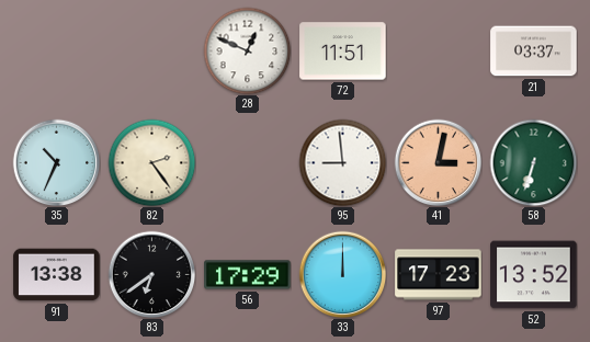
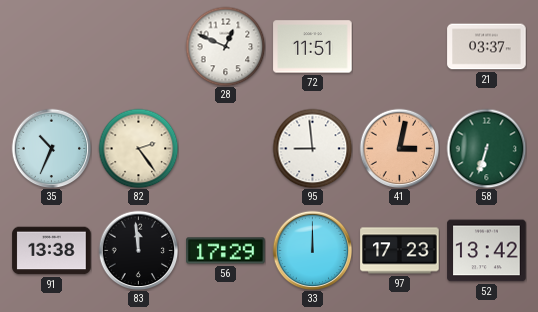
83: 6:39 -> 11:59 (138, 250)
52: 13:52 -> 13:42 (487, 251)
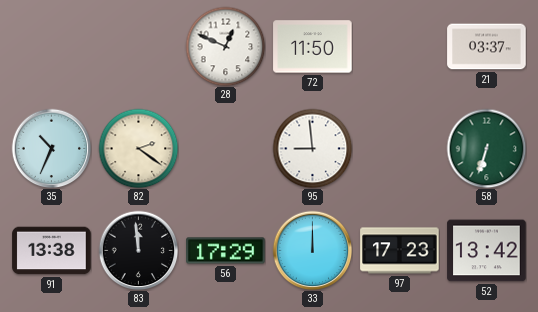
72: 11:51 -> 11:50 (313, 47)
82: 2:24 -> 2:21 (138, 148)
41: 3:02 -> none (399, 148)
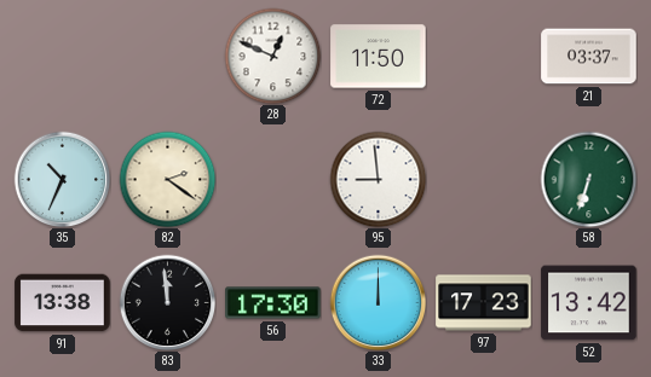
56: 17:29 -> 17:30 (273, 303)
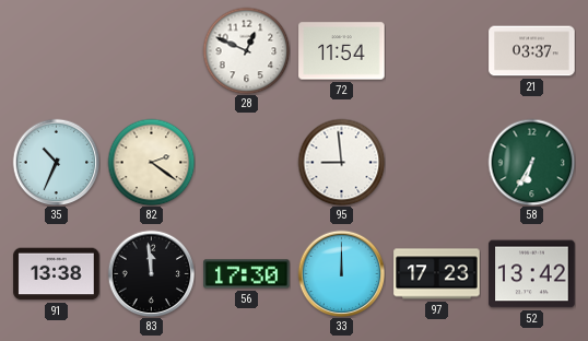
72: 11:50 -> 11:54 (342, 51)
58: 6:33 -> 6:35 (531, 162)
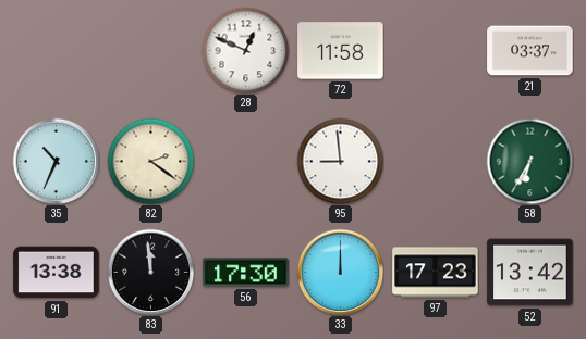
72: 11:54 -> 11:58 (341, 51)
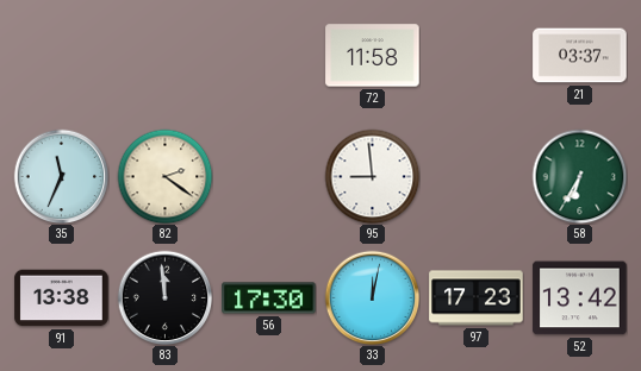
28: 12:49 -> none (245, 50)
35: 10:34 -> 11:34 (61, 176)
33: 12:00 -> 12:02 (372, 297)
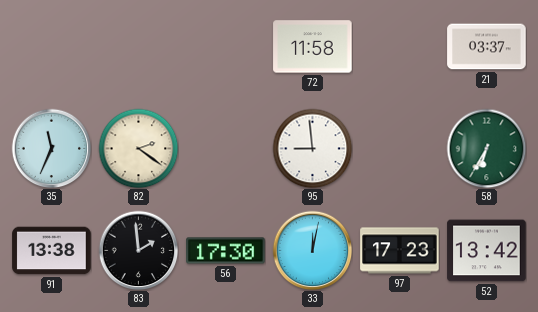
83: 11:59 -> 1:59 (138, 250)
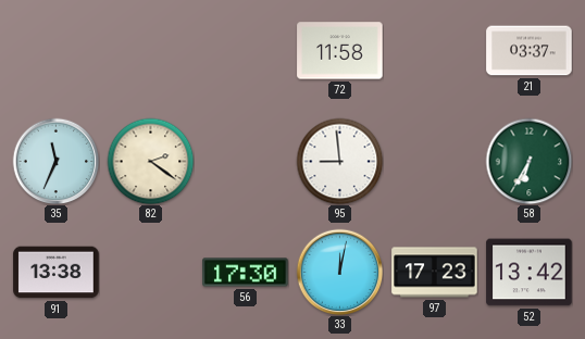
83: 1:59 -> none (138, 250)
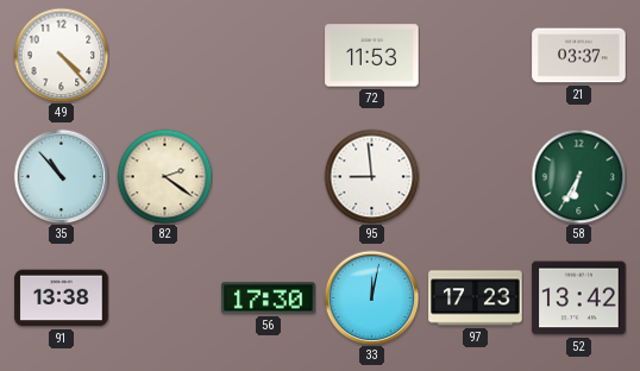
49: none -> 4:23 (61, 55)
72: 11:58 -> 11:53 (372, 56)
35: 11:34 -> 10:53 (61, 176)
